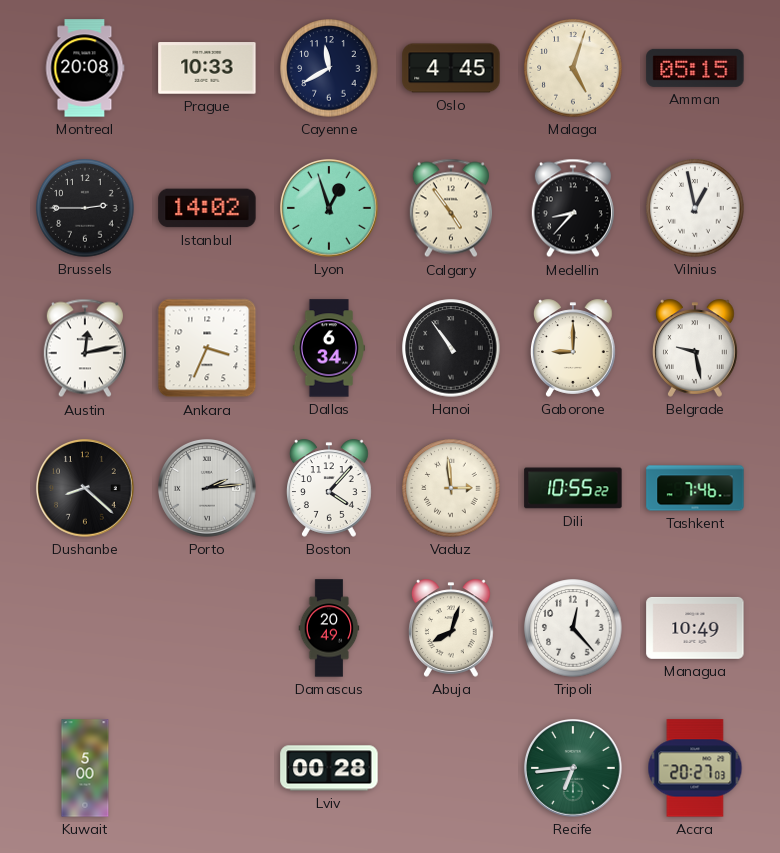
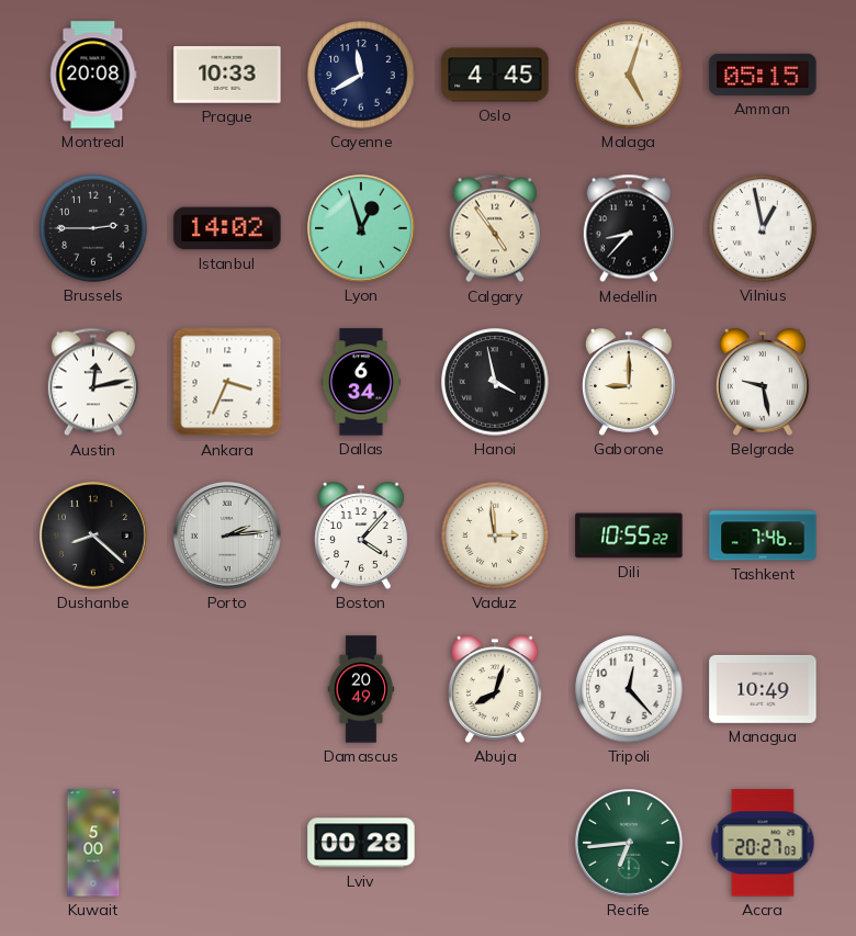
Hanoi: 10:54 -> 3:58 (495, 382)
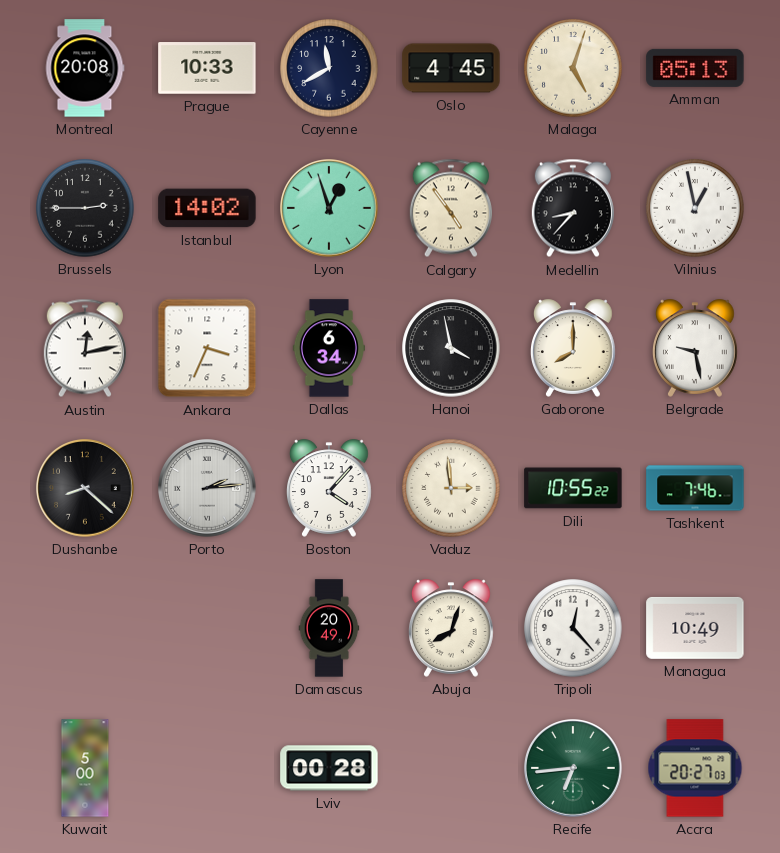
Amman: 05:15 -> 05:13 (695, 68)
Gaborone: 9:00 -> 8:00 (574, 348)
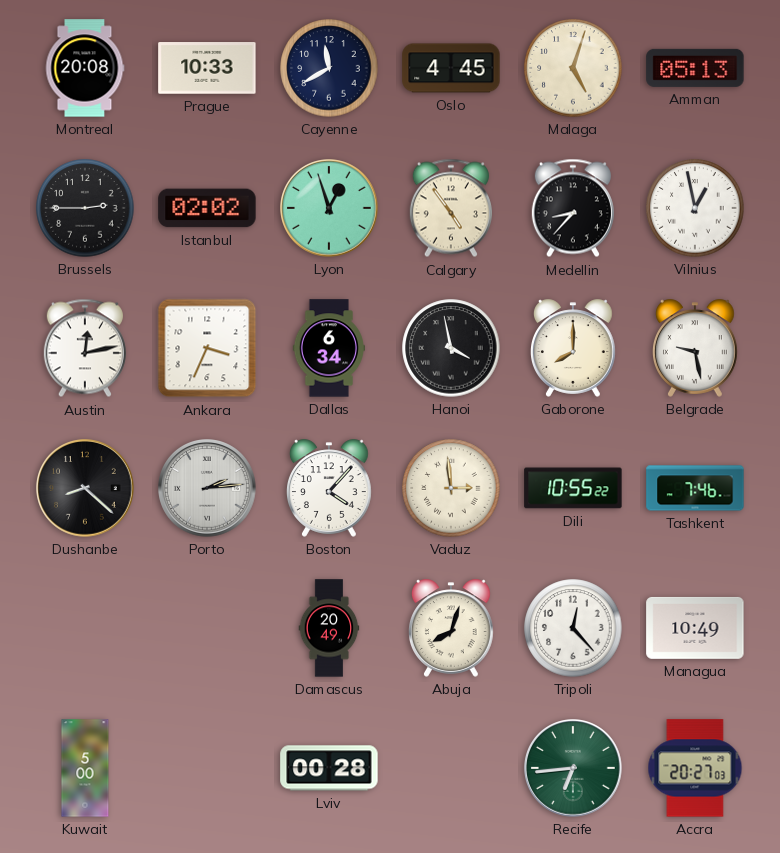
Istanbul: 14:02 -> 02:02 (207, 208)
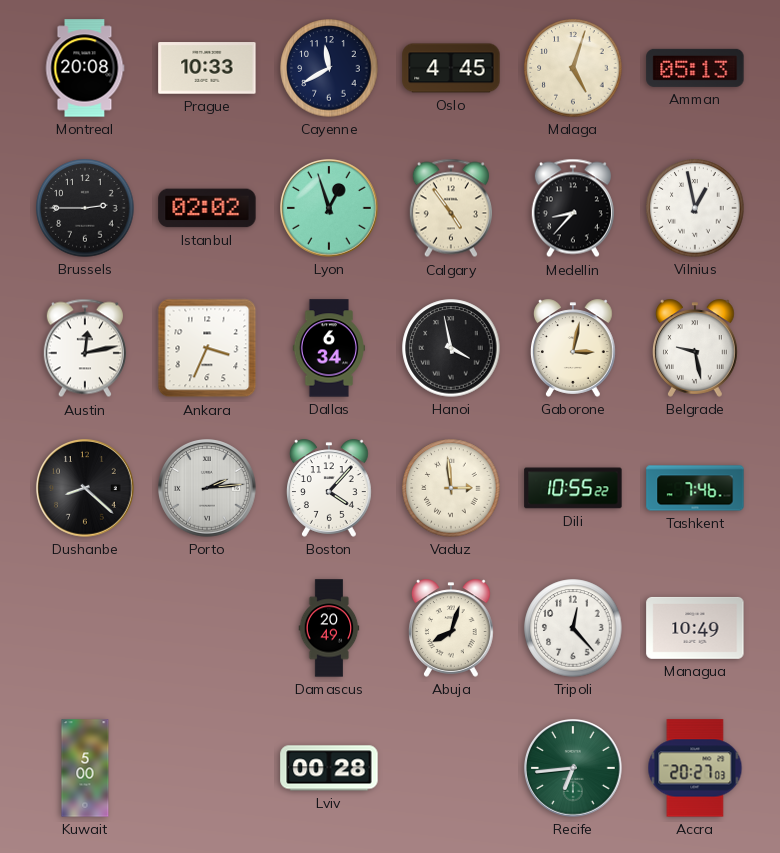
Gaborone: 8:00 -> 3:02 (574, 348)
